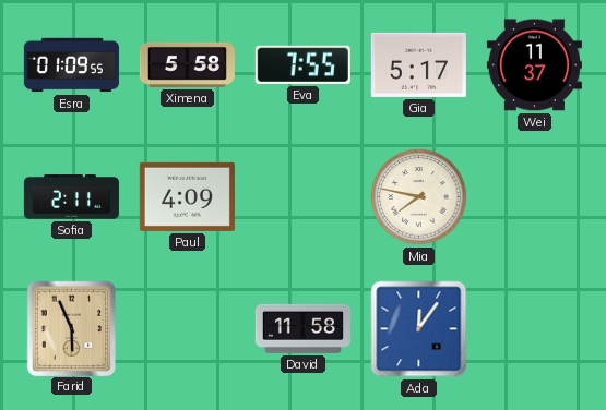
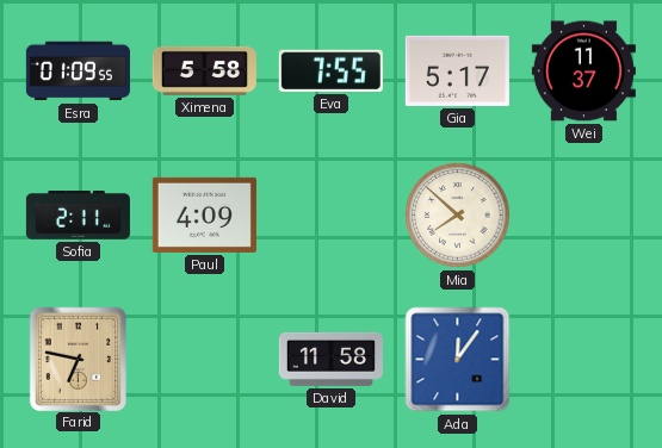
Mia: 7:47 -> 7:52 (458, 216)
Farid: 5:56 -> 6:47 (78, 359)
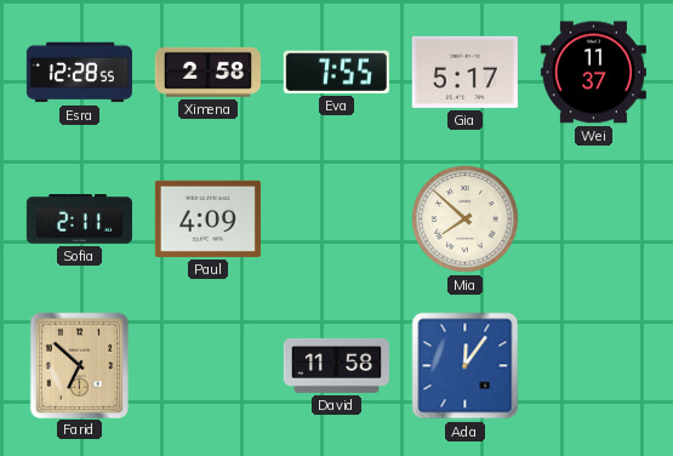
Esra: 01:09 -> 12:28 (79, 73)
Ximena: 5:58 -> 2:58 (207, 72)
Farid: 6:47 -> 6:52 (79, 365)
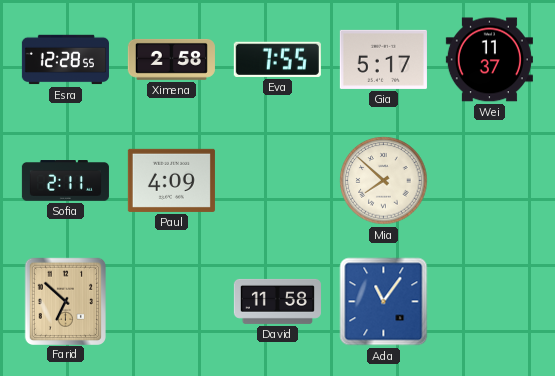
Ada: 12:06 -> 11:06 (384, 302)
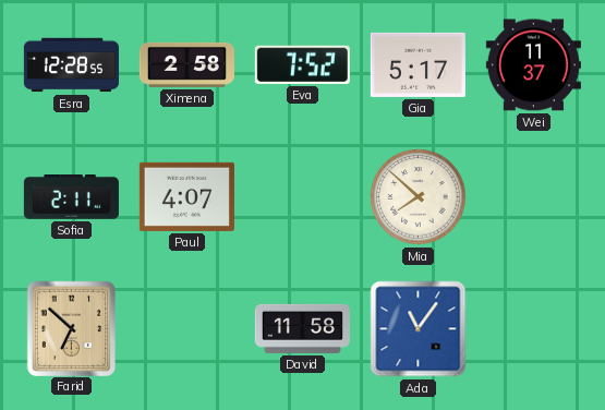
Eva: 7:55 -> 7:52 (302, 64)
Paul: 4:09 -> 4:07 (186, 196)
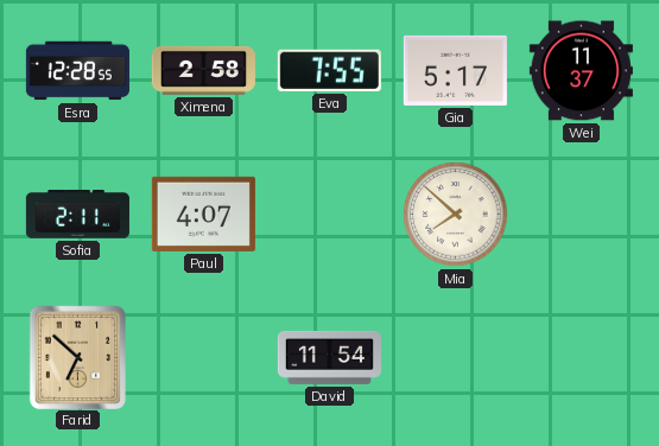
Eva: 7:52 -> 7:55 (329, 70)
David: 11:58 -> 11:54 (329, 357)
Ada: 11:06 -> none (419, 329)
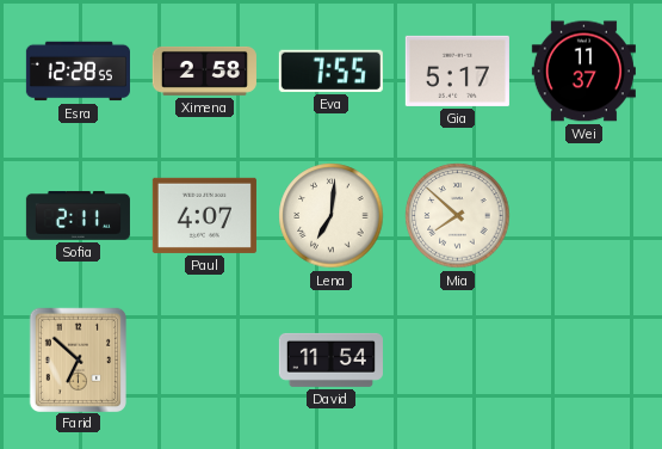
Lena: none -> 7:01 (332, 216)
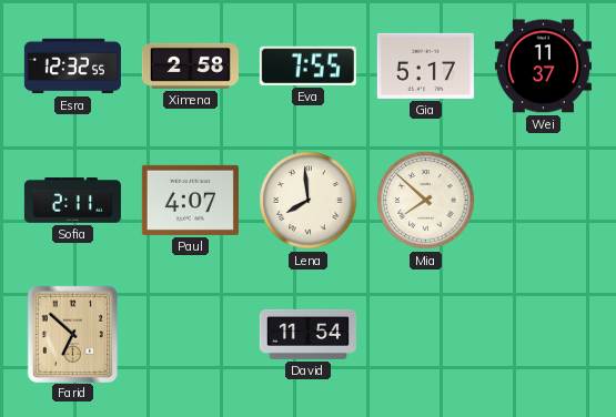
Esra: 12:28 -> 12:32 (72, 67)
Lena: 7:01 -> 7:59 (309, 201)
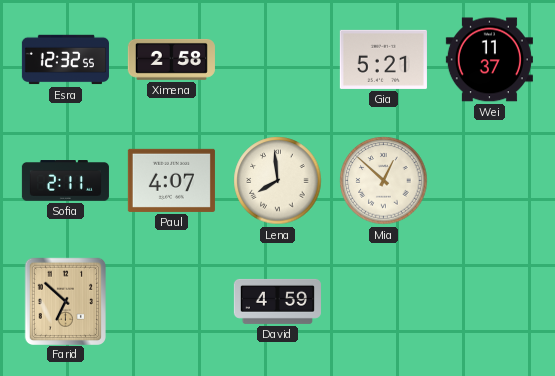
Eva: 7:55 -> none (307, 65)
Gia: 5:17 -> 5:21 (383, 59)
Mia: 7:52 -> 12:52 (384, 181)
David: 11:54 -> 4:59 (277, 301)
